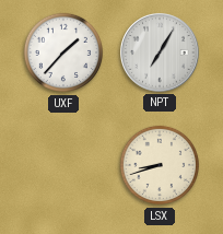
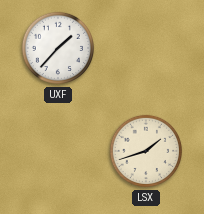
NPT: 7:05 -> none (161, 54)
LSX: 8:42 -> 1:42 (146, 151)
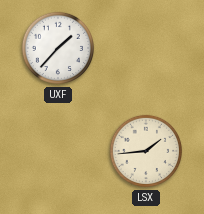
LSX: 1:42 -> 1:44 (146, 151)
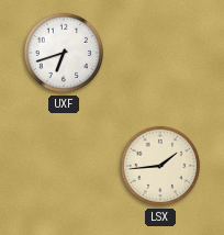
UXF: 1:37 -> 6:42 (64, 53)
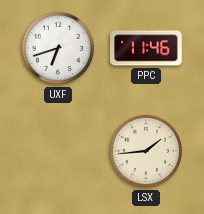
PPC: none -> 11:46 (146, 48)
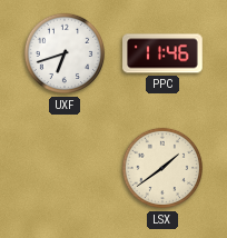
LSX: 1:44 -> 1:39 (162, 168)
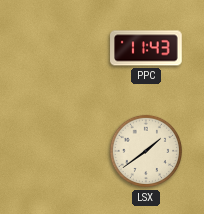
UXF: 6:42 -> none (65, 53)
PPC: 11:46 -> 11:43 (146, 48)
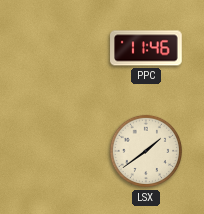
PPC: 11:43 -> 11:46 (146, 48)
